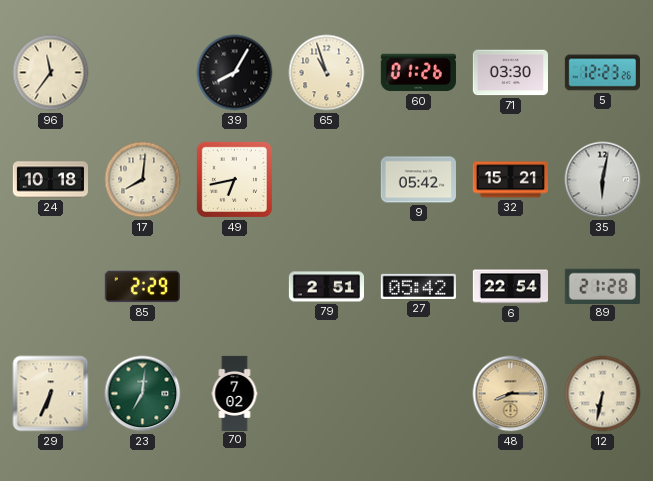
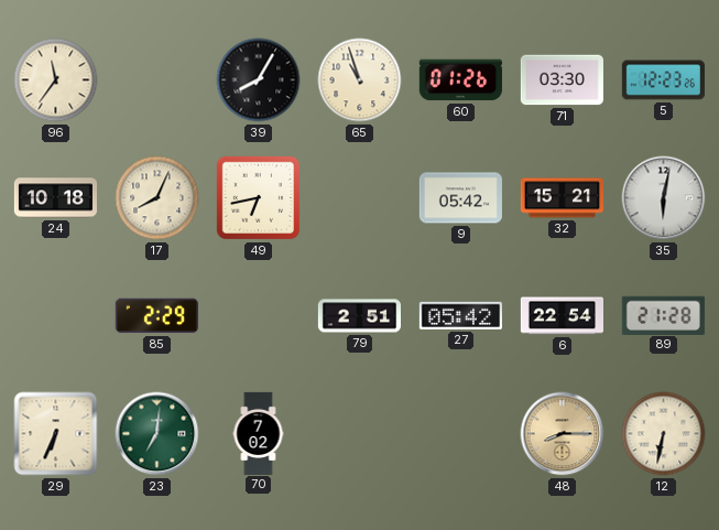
17: 8:01 -> 8:04 (157, 198)
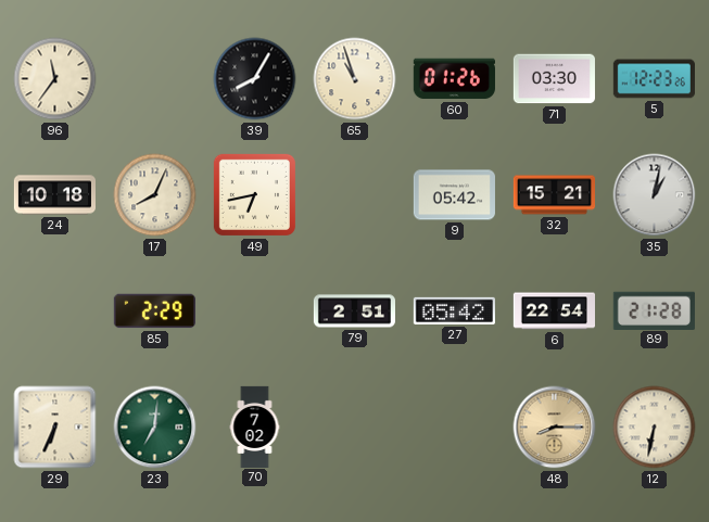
35: 6:02 -> 1:02 (655, 195)
